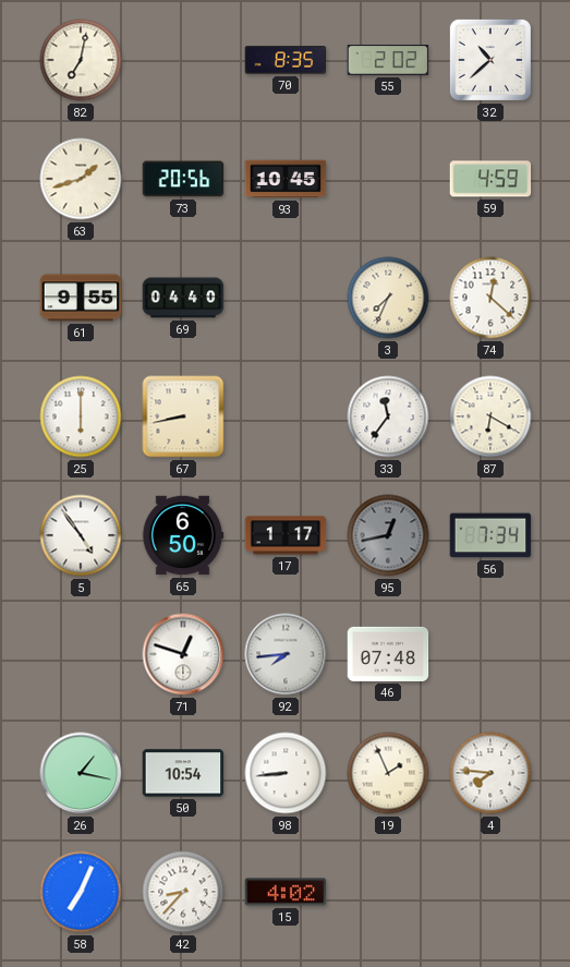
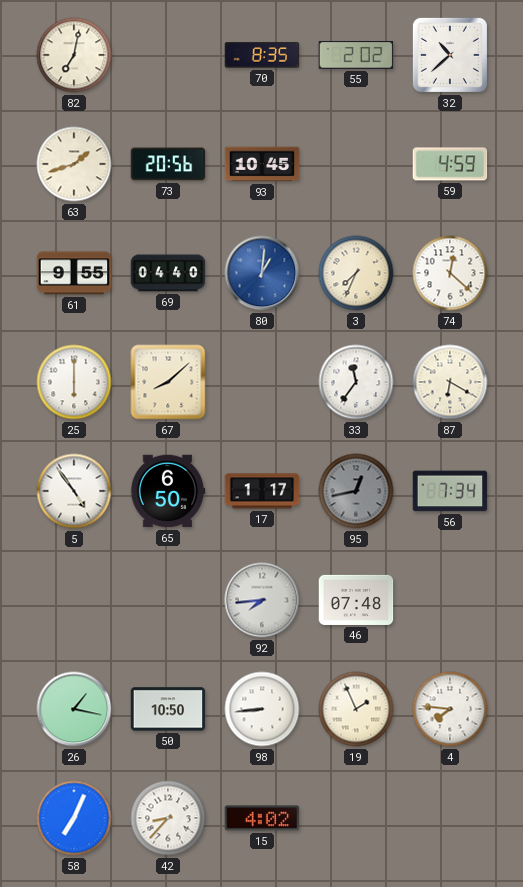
80: none -> 1:01 (262, 273)
67: 8:43 -> 8:08 (168, 382)
71: 12:48 -> none (183, 654)
50: 10:54 -> 10:50 (168, 709)
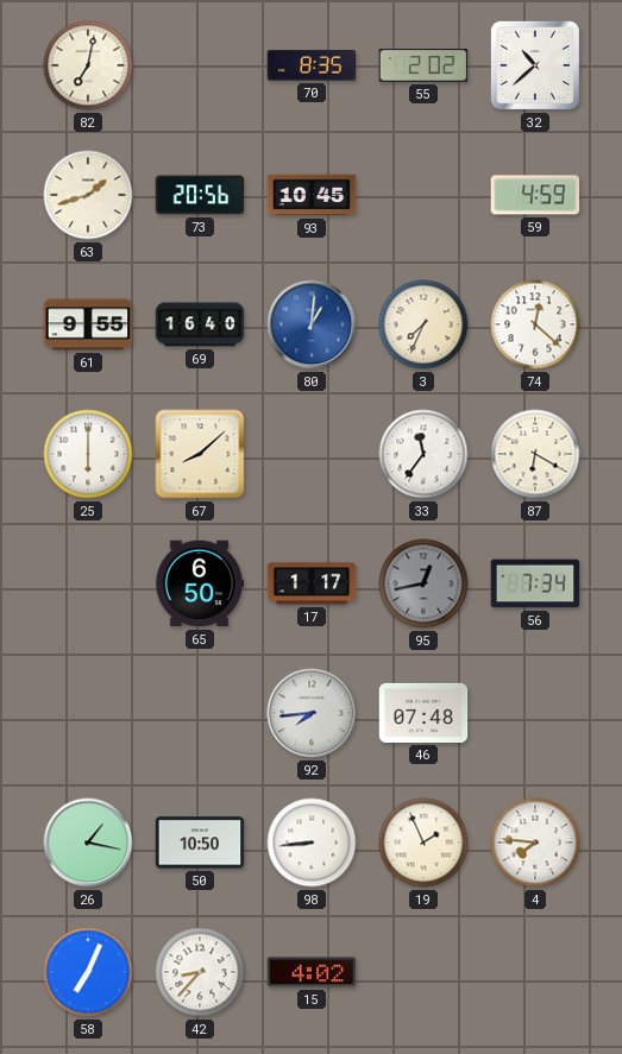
69: 04:40 -> 16:40 (200, 324)
5: 4:54 -> none (74, 491)
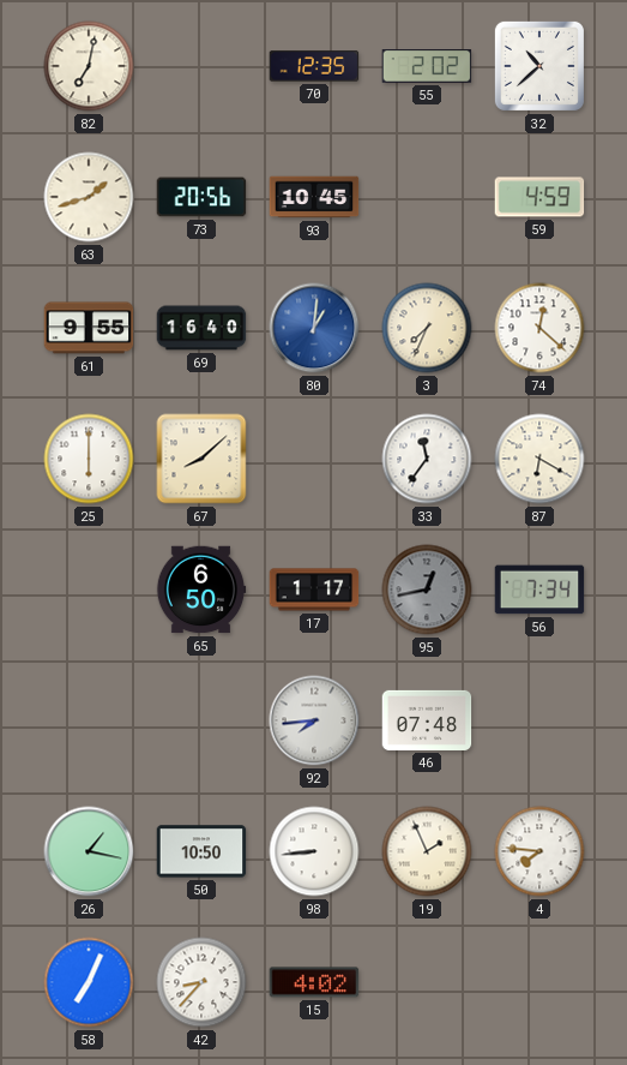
70: 8:35 -> 12:35 (314, 66)
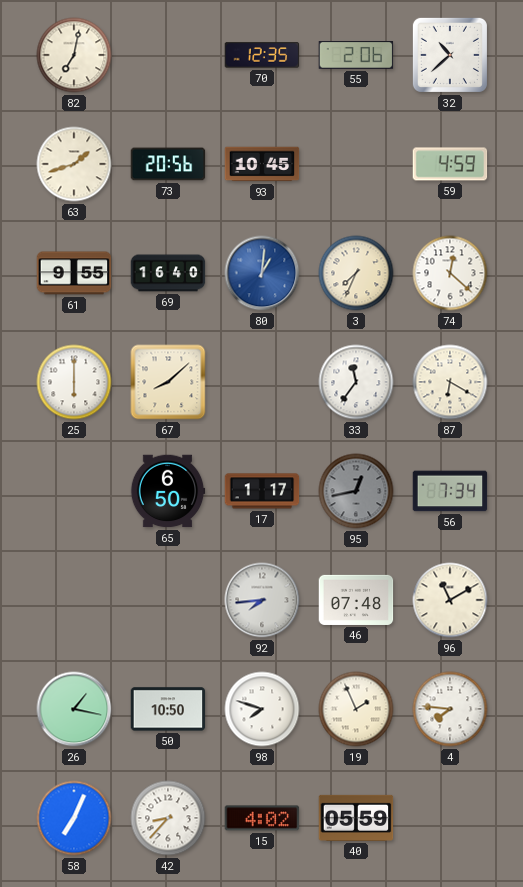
55: 2:02 -> 2:06 (356, 56)
96: none -> 11:10 (450, 600)
98: 8:44 -> 7:48 (262, 709)
40: none -> 05:59 (356, 818)
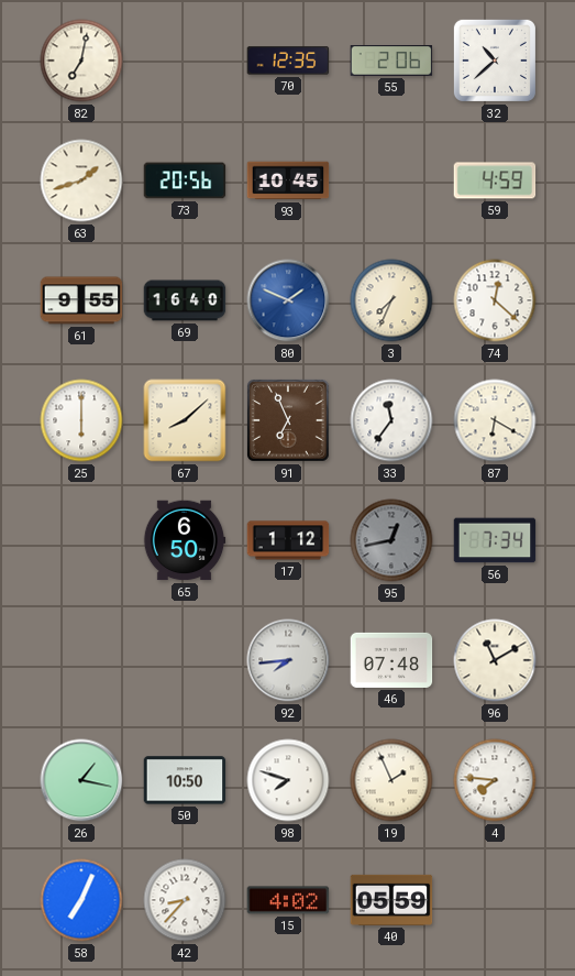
80: 1:01 -> 1:49 (288, 300)
91: none -> 6:56 (289, 421)
17: 1:17 -> 1:12 (288, 540)
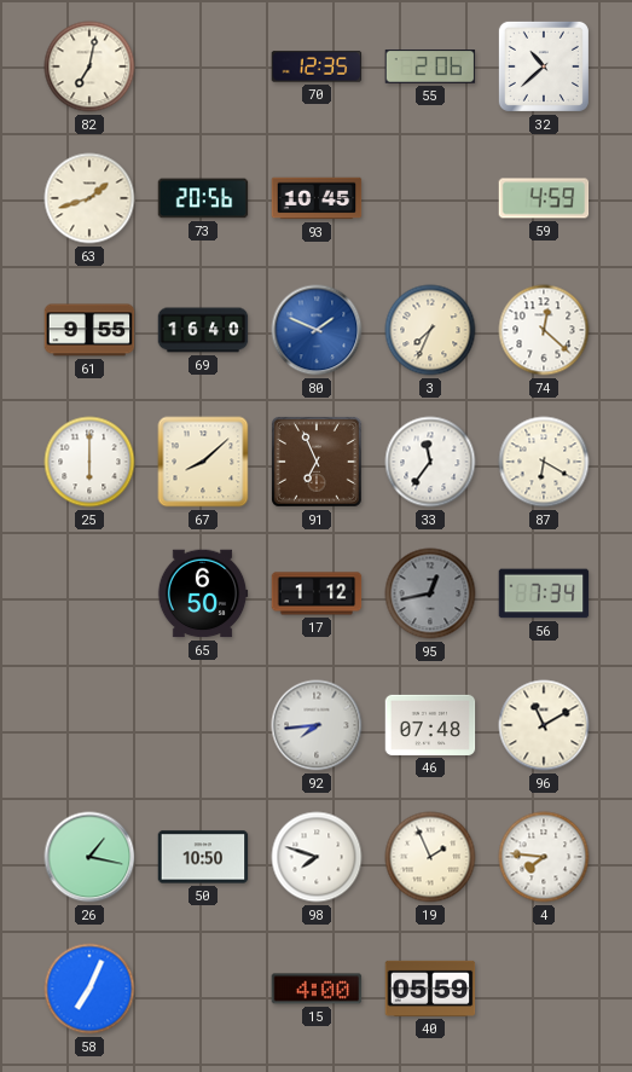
42: 8:37 -> none (185, 900)
15: 4:02 -> 4:00 (317, 989)
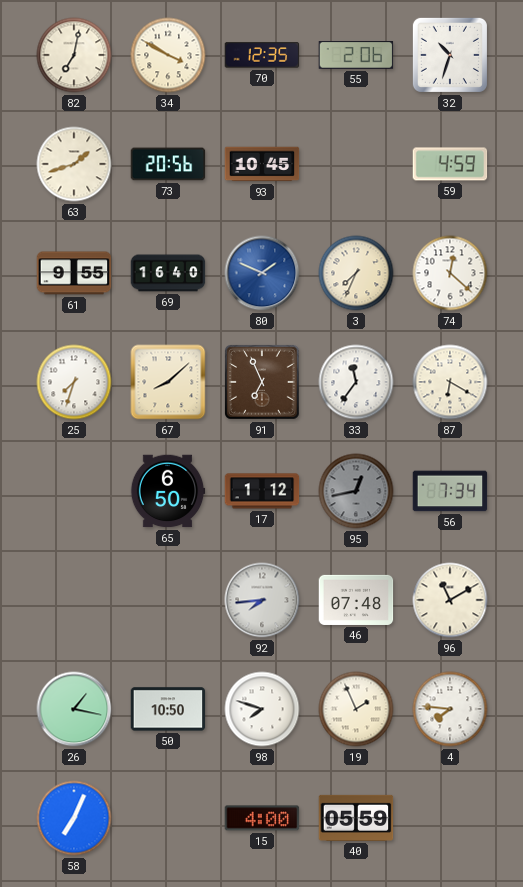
34: none -> 3:50 (168, 55)
32: 10:38 -> 10:33 (450, 55)
25: 6:00 -> 7:33 (74, 382)
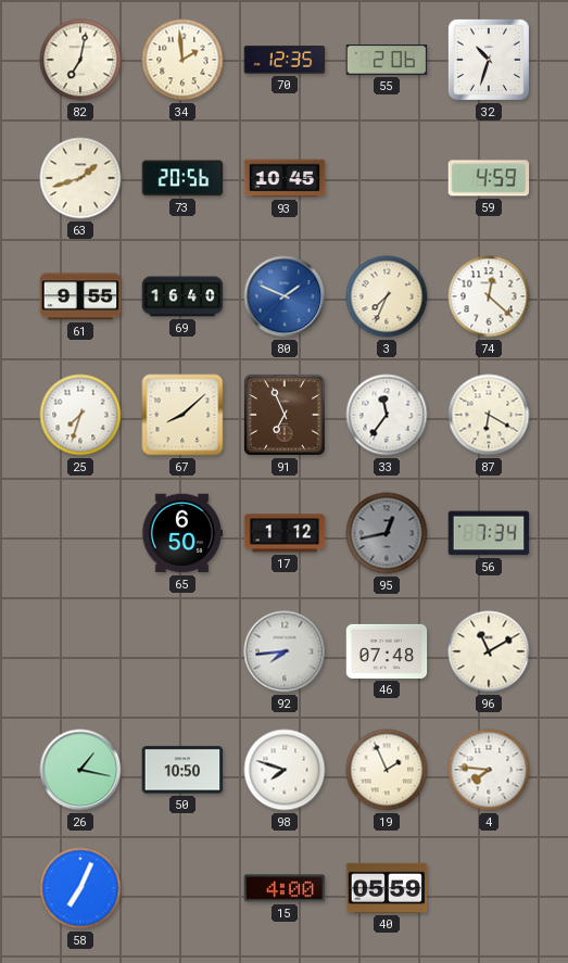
34: 3:50 -> 1:59 (182, 60)
